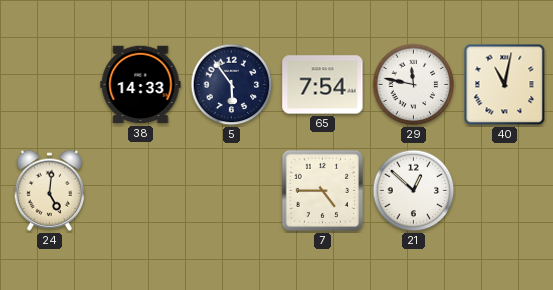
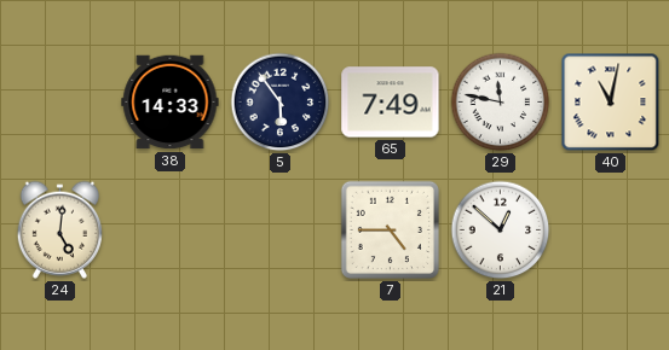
65: 7:54 -> 7:49 (391, 103)
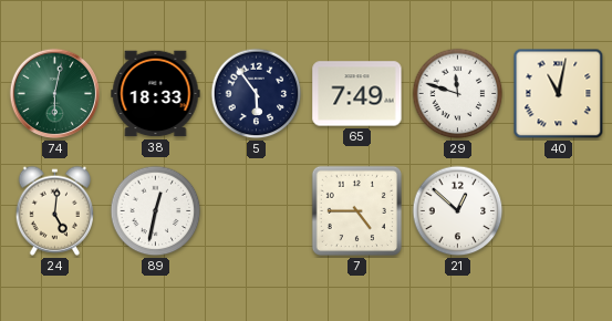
74: none -> 6:02 (55, 94)
38: 14:33 -> 18:33 (156, 94)
29: 11:47 -> 11:48 (458, 94)
89: none -> 12:32 (156, 211)
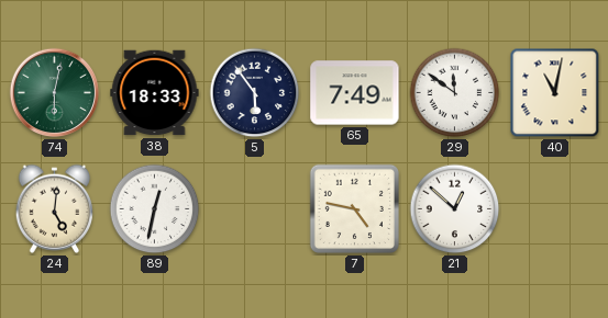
29: 11:48 -> 11:51 (455, 93)
7: 4:45 -> 4:47 (354, 208)
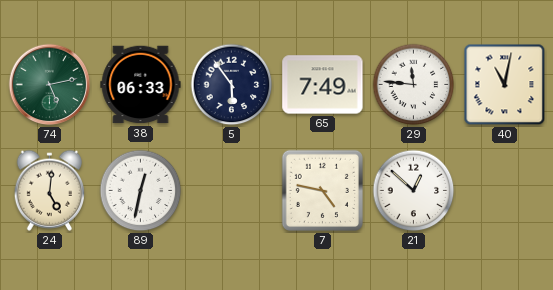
74: 6:02 -> 5:13 (50, 85)
38: 18:33 -> 06:33 (141, 85)
29: 11:51 -> 11:46 (414, 85)
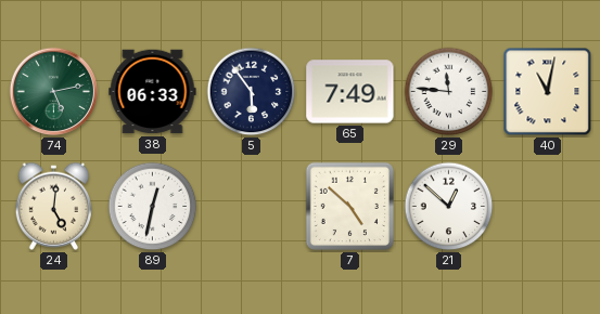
7: 4:47 -> 4:52 (349, 206)
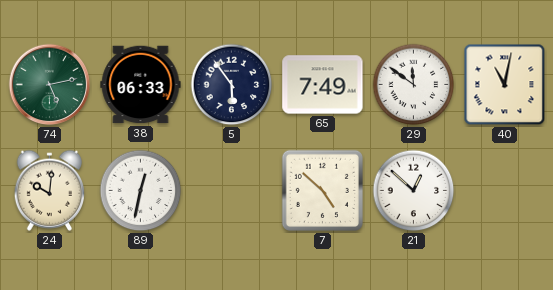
29: 11:46 -> 11:51 (414, 85)
24: 5:01 -> 10:01 (49, 190)
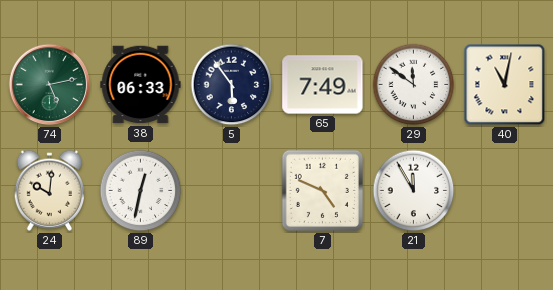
7: 4:52 -> 4:49 (322, 190)
21: 12:52 -> 11:55 (414, 191)
